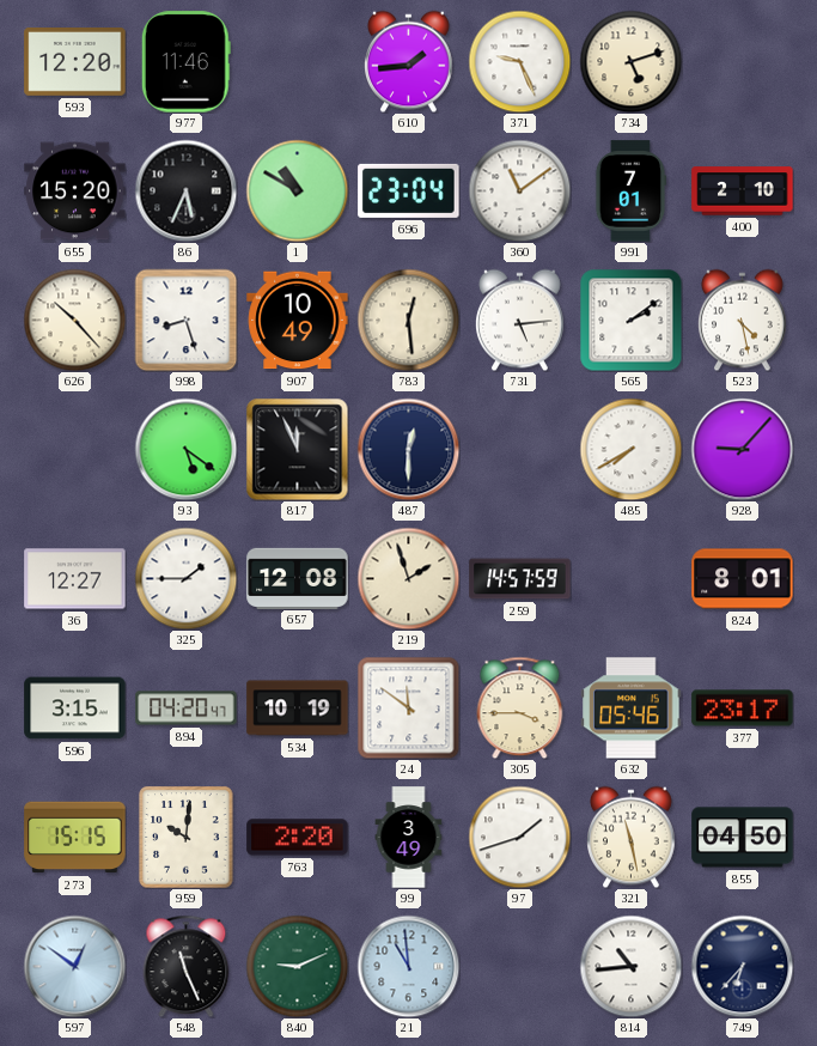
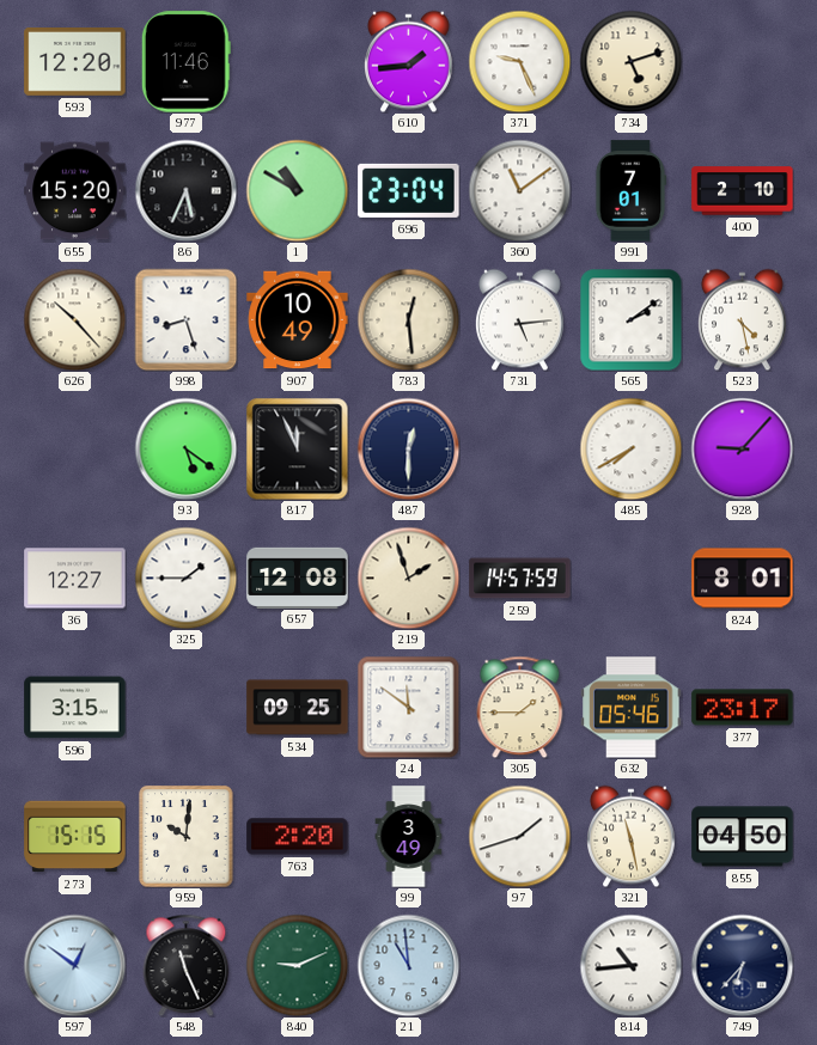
894: 04:20 -> none (187, 709)
534: 10:19 -> 09:25 (298, 708)
305: 3:45 -> 1:45 (520, 707)
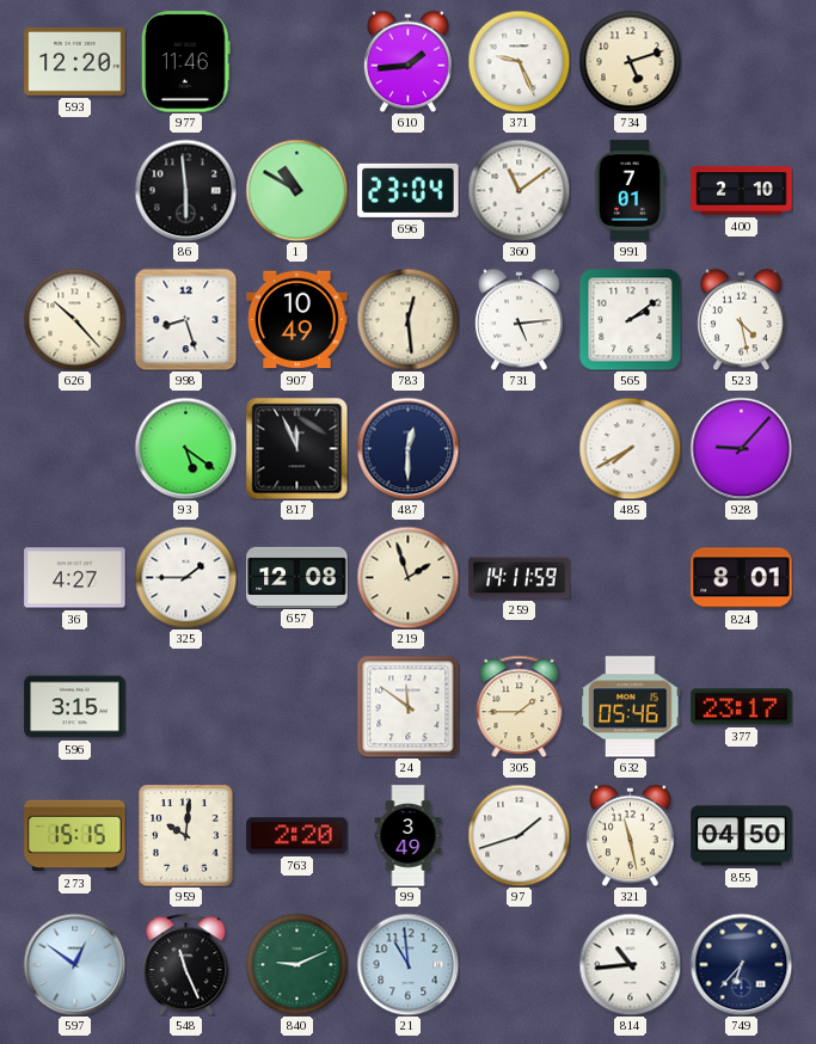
655: 15:20 -> none (75, 191)
86: 5:34 -> 5:59 (185, 190)
36: 12:27 -> 4:27 (75, 578)
259: 14:57 -> 14:11 (520, 578)
534: 09:25 -> none (298, 708)
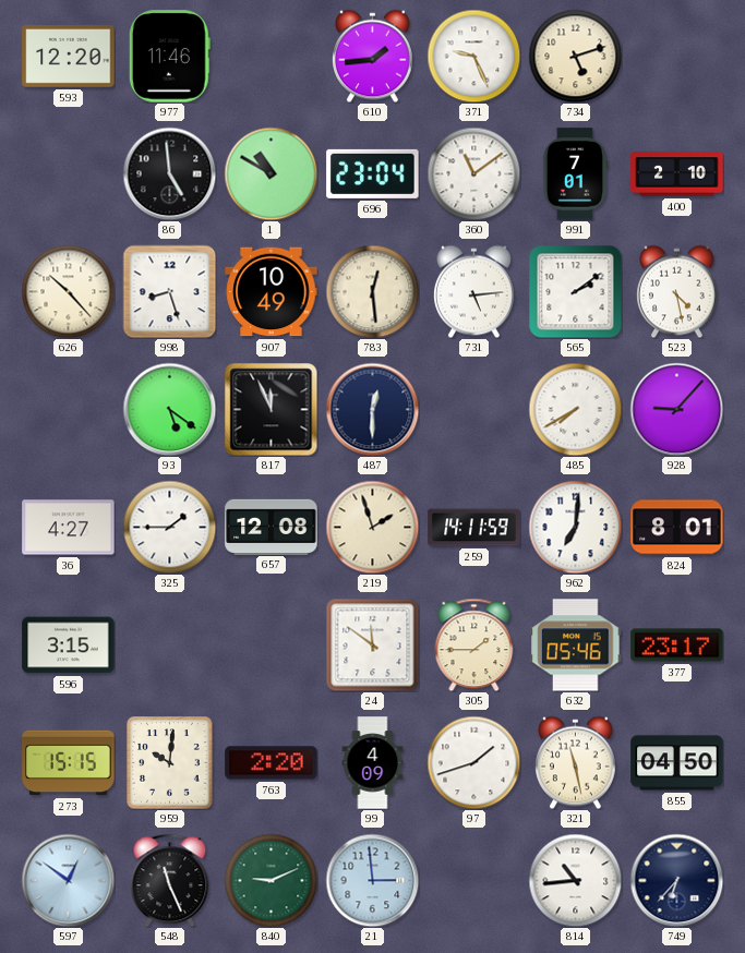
86: 5:59 -> 4:59 (169, 173)
962: none -> 7:01 (575, 527)
99: 3:49 -> 4:09 (373, 763)
21: 10:59 -> 2:59 (372, 880)
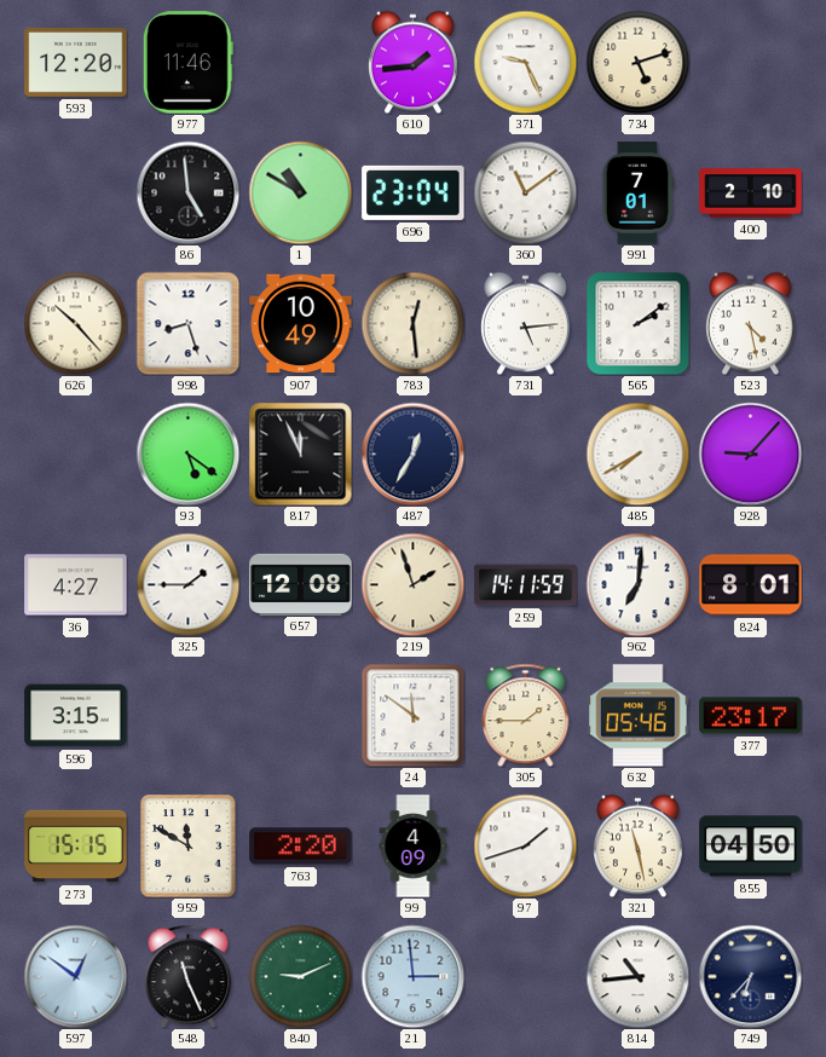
487: 12:30 -> 12:35 (412, 454)
959: 10:01 -> 11:50 (189, 847)
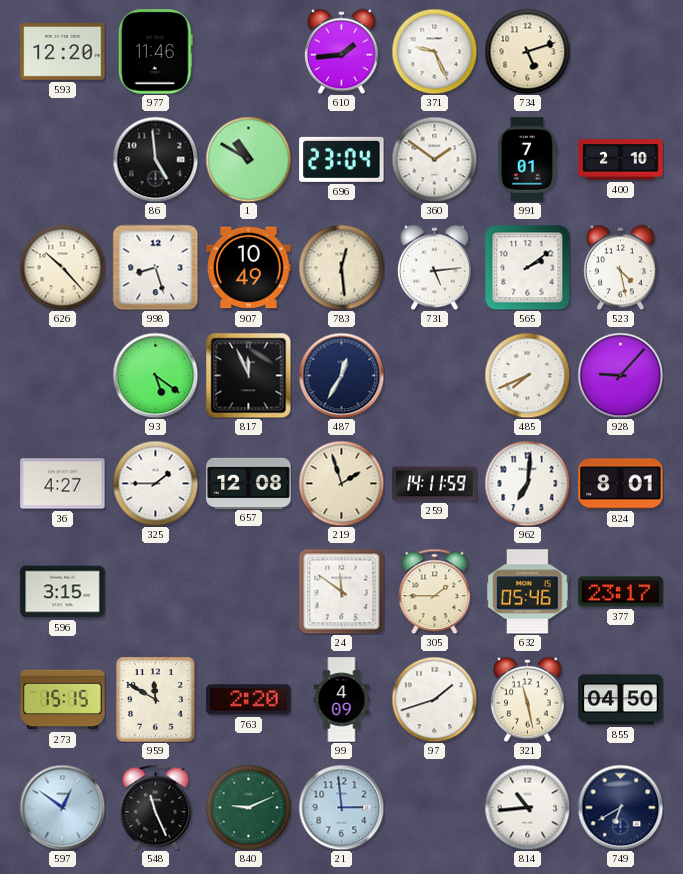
360: 11:09 -> 1:51 (434, 159)
485: 7:40 -> 7:41 (527, 375)
749: 6:37 -> 6:40 (620, 807)
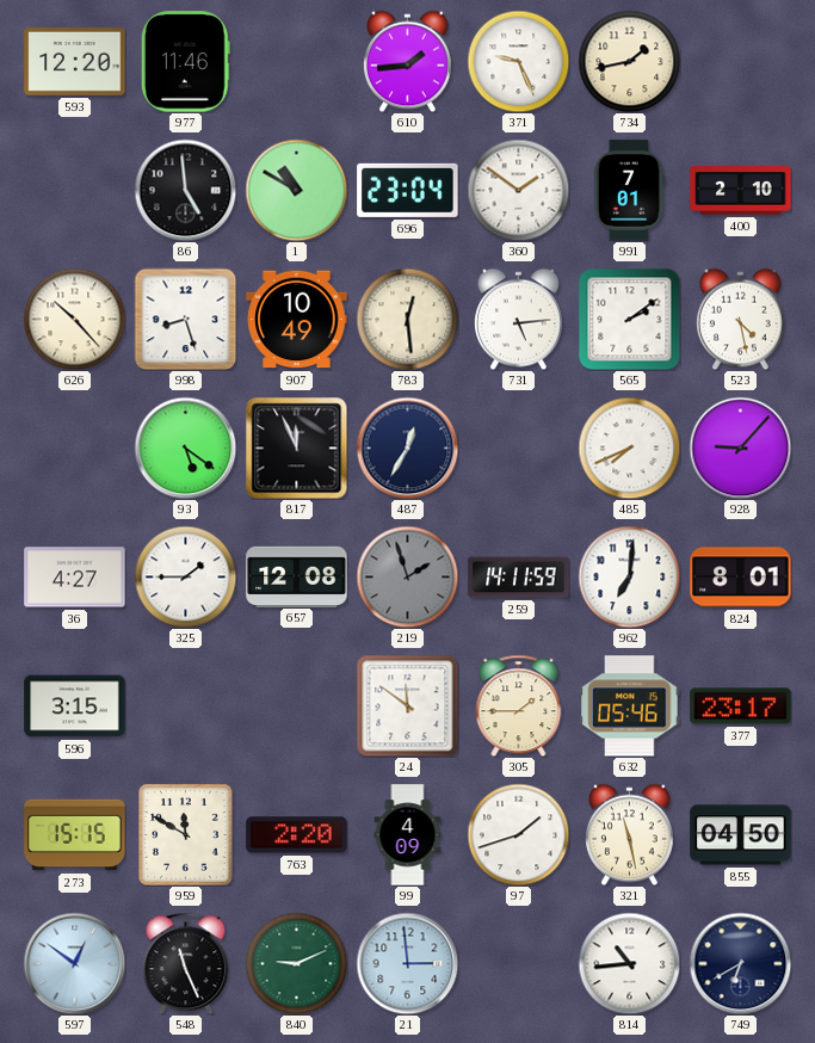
734: 5:12 -> 1:43 (629, 61)
219 dial: cream -> grey (407, 576)
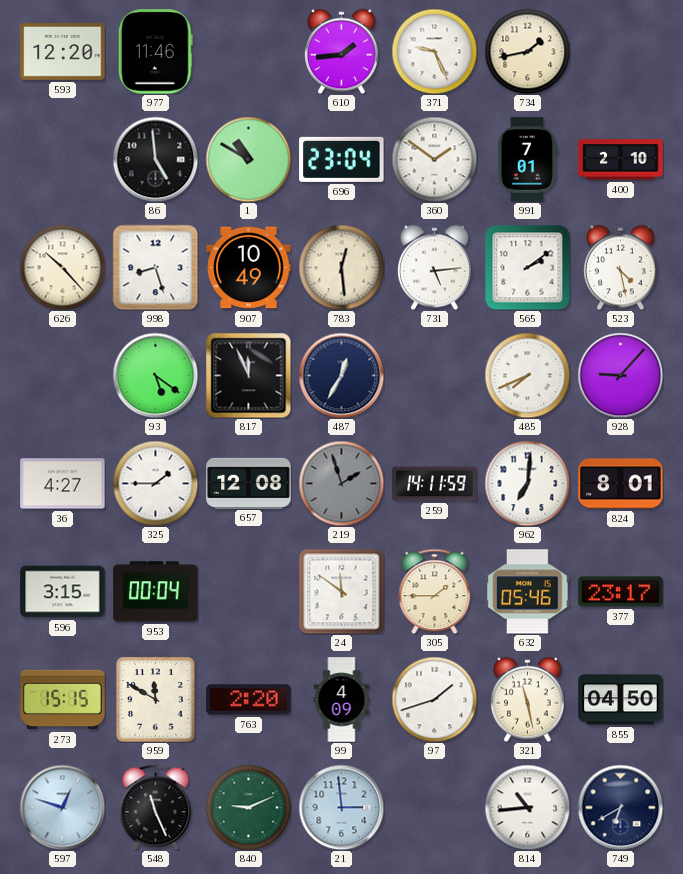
953: none -> 00:04 (156, 592)
597: 12:51 -> 12:48 (62, 807)
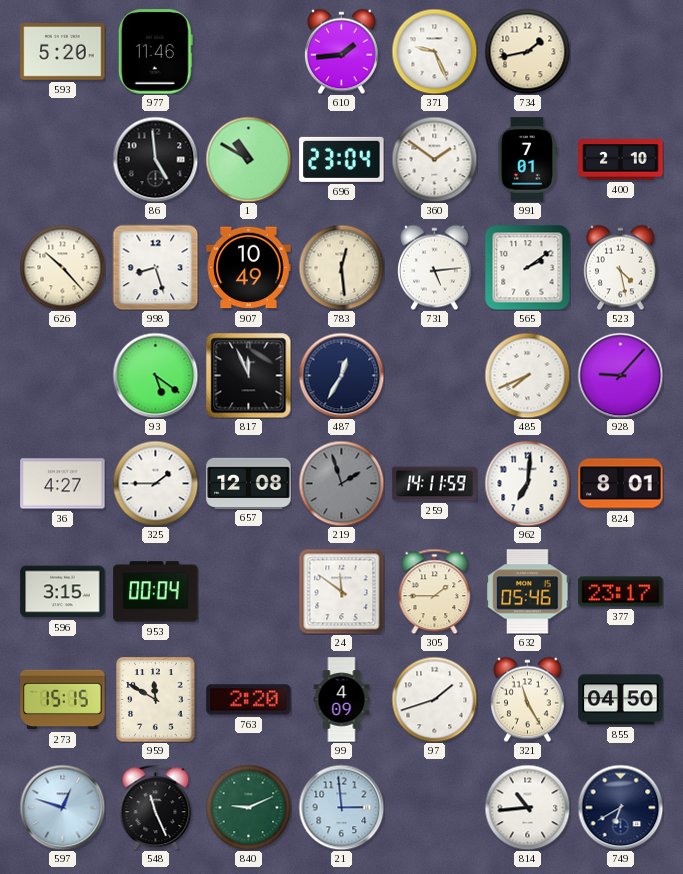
593: 12:20 -> 5:20 (63, 52)
321: 11:28 -> 11:25 (528, 699)
